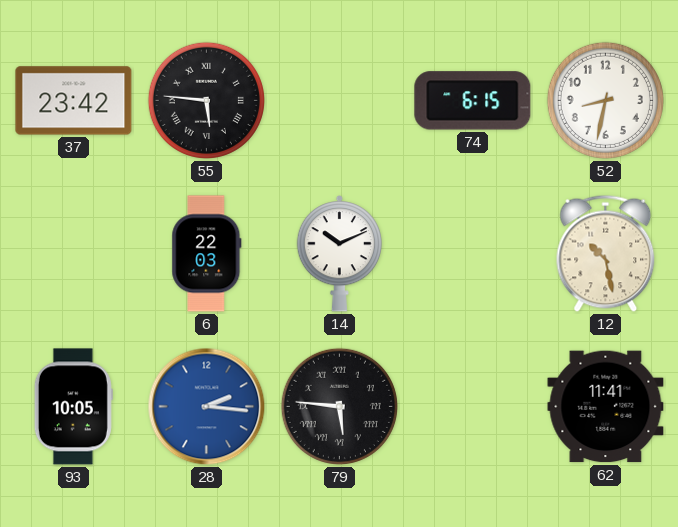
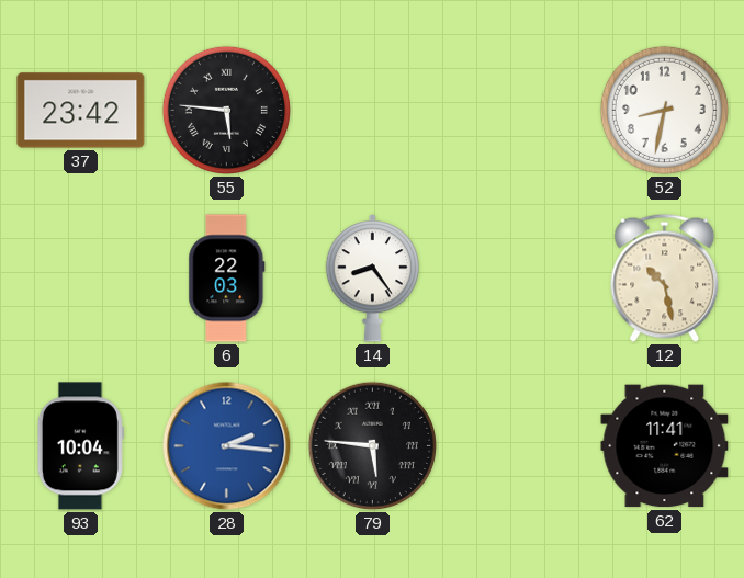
74: 6:15 -> none (473, 101)
14: 10:11 -> 8:24 (372, 279)
93: 10:05 -> 10:04 (80, 446)
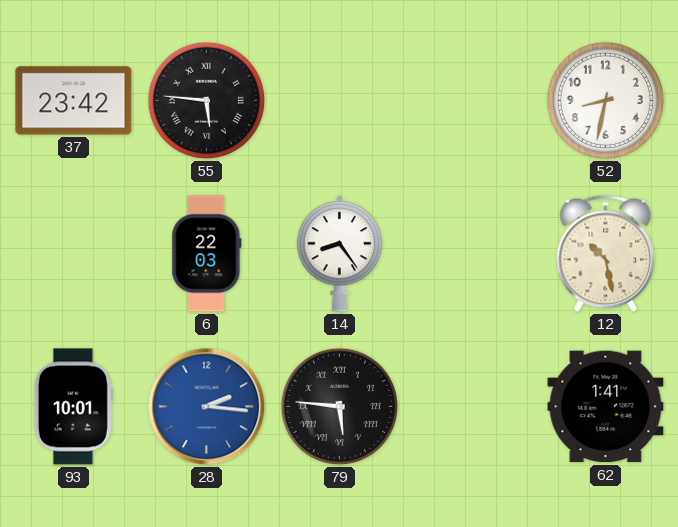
93: 10:04 -> 10:01 (73, 407)
62: 11:41 -> 1:41 (606, 407)
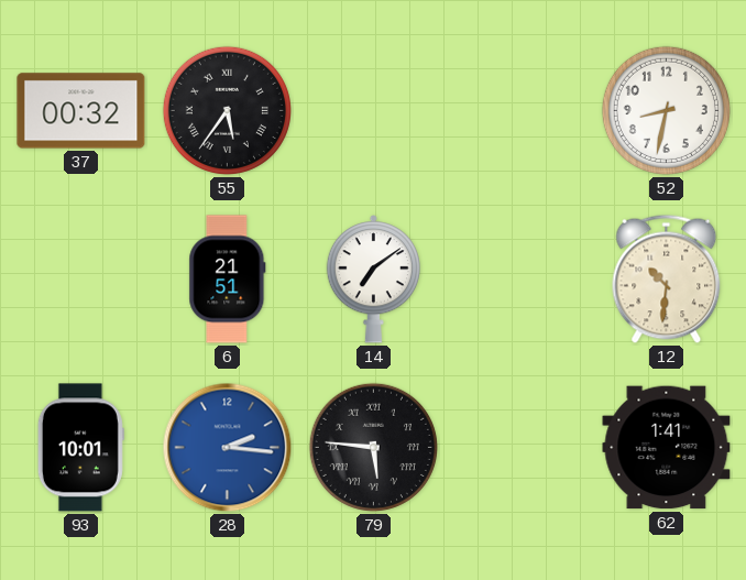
37: 23:42 -> 00:32 (81, 111)
55: 5:46 -> 5:36 (227, 110)
6: 22:03 -> 21:51 (228, 280)
14: 8:24 -> 7:09 (373, 280)
12: 10:28 -> 10:31 (667, 278)
